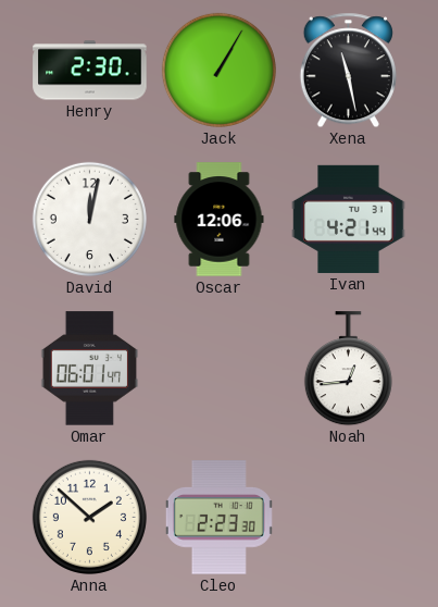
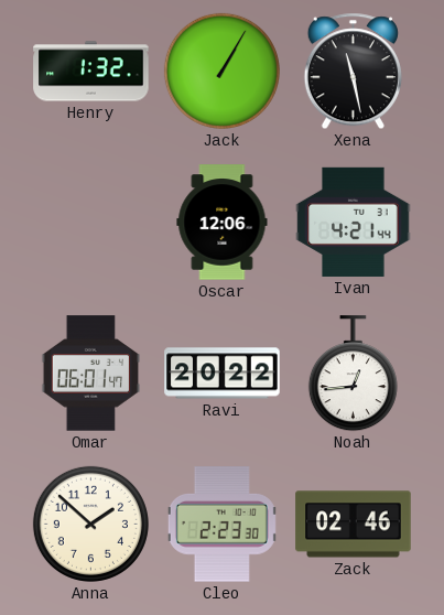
Henry: 2:30 -> 1:32 (91, 72)
David: 12:02 -> none (89, 219)
Ravi: none -> 20:22 (223, 374)
Zack: none -> 02:46 (354, 525)
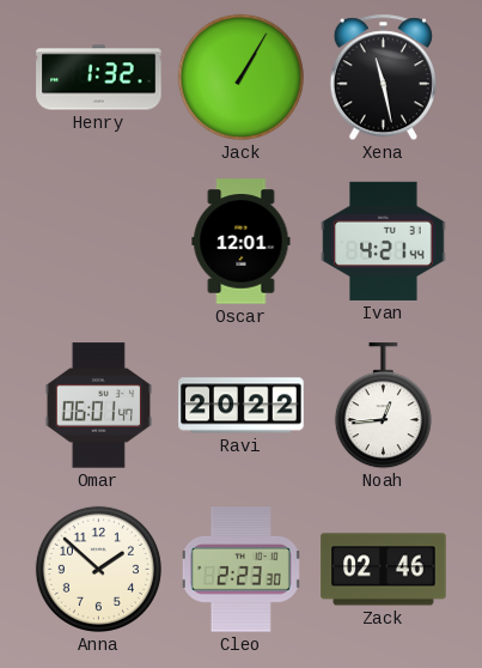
Oscar: 12:06 -> 12:01 (242, 242)
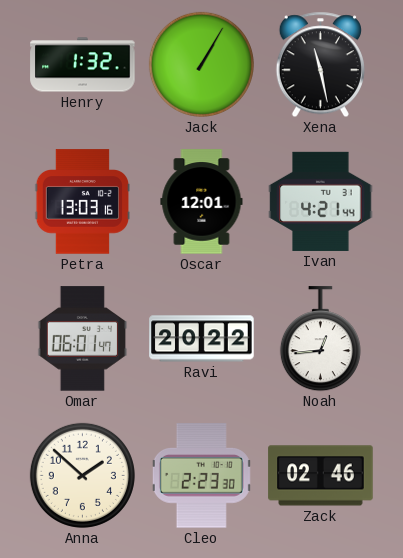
Petra: none -> 13:03 (82, 202)
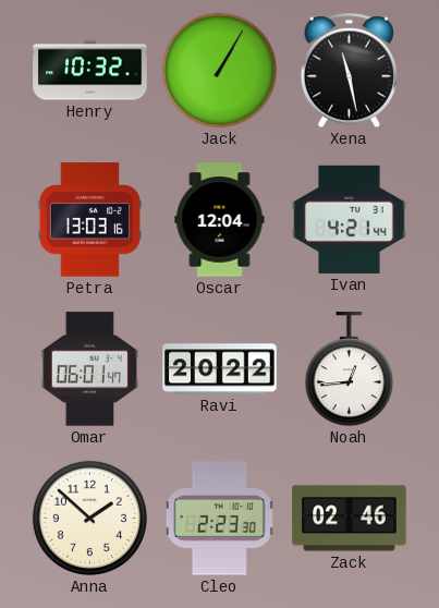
Henry: 1:32 -> 10:32 (90, 71)
Oscar: 12:01 -> 12:04 (220, 220)
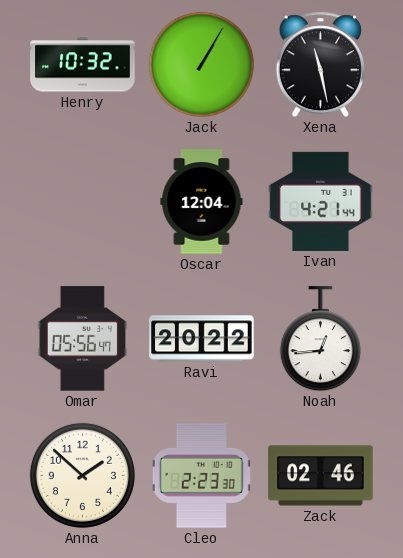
Petra: 13:03 -> none (89, 220)
Omar: 06:01 -> 05:56 (83, 339)
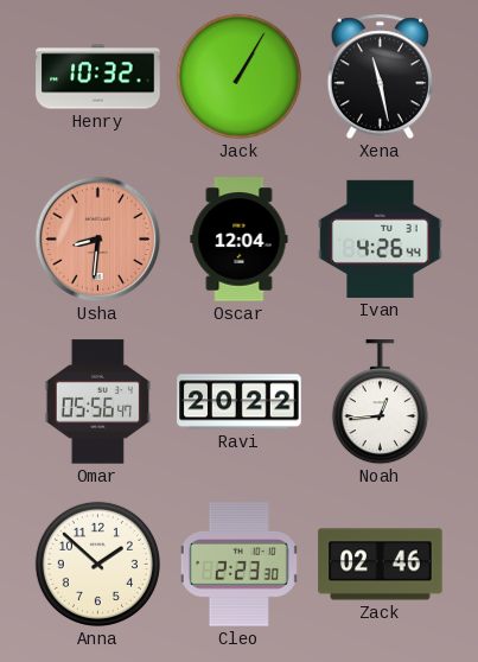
Usha: none -> 8:31 (98, 240)
Ivan: 4:21 -> 4:26 (381, 238)
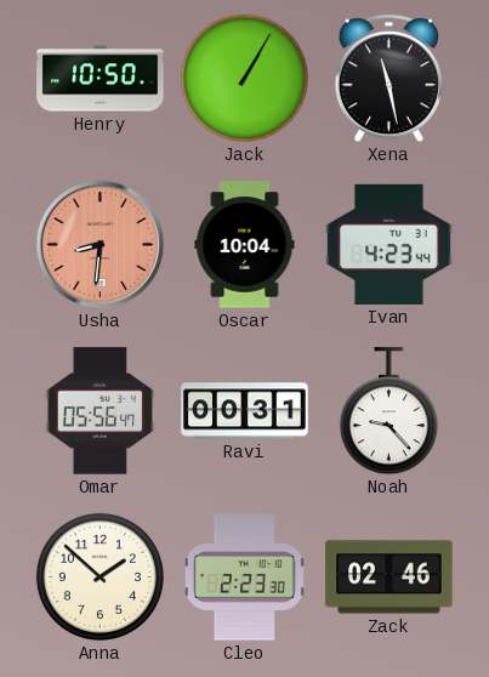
Henry: 10:32 -> 10:50 (101, 79)
Oscar: 12:04 -> 10:04 (245, 245)
Ivan: 4:26 -> 4:23 (390, 244)
Ravi: 20:22 -> 00:31 (245, 411)
Noah: 12:44 -> 9:23 (388, 411)
